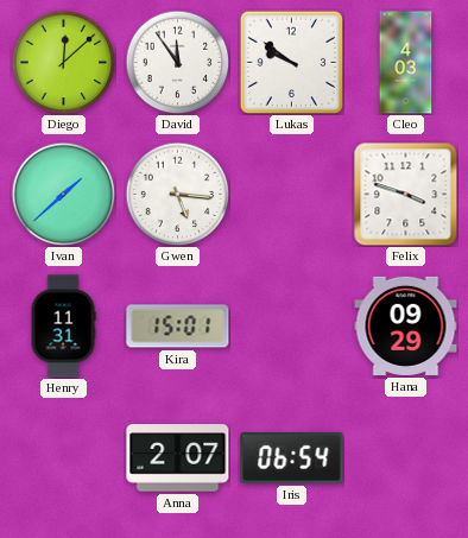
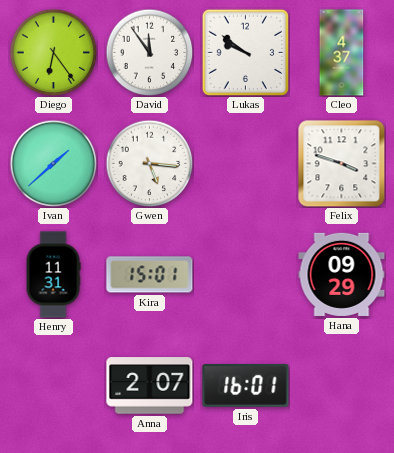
Diego: 12:08 -> 6:24 (53, 52)
Cleo: 4:03 -> 4:37 (342, 53)
Iris: 06:54 -> 16:01 (246, 386)
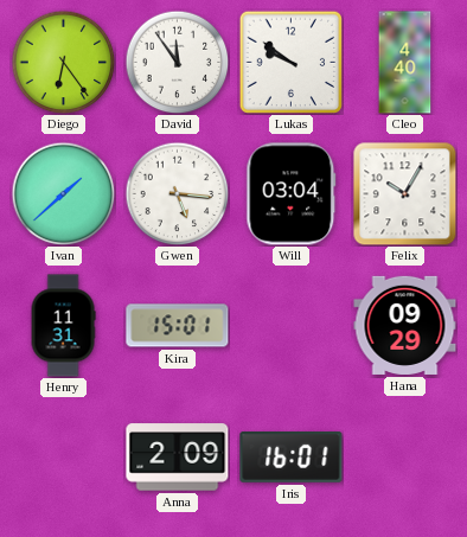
Cleo: 4:37 -> 4:40 (405, 63)
Will: none -> 03:04 (292, 194)
Felix: 3:48 -> 10:05 (405, 194)
Anna: 2:07 -> 2:09 (178, 458)
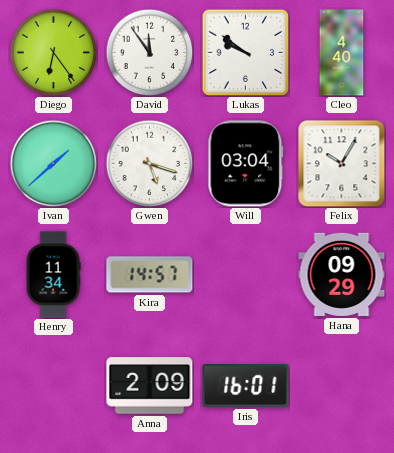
Gwen: 5:16 -> 5:18 (149, 163)
Henry: 11:31 -> 11:34 (53, 275)
Kira: 15:01 -> 14:57 (150, 275)
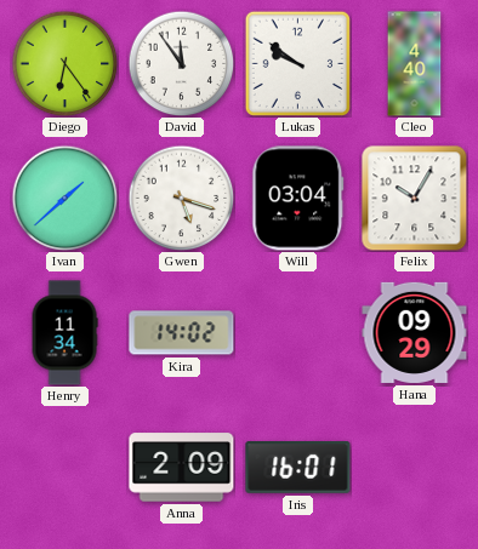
Kira: 14:57 -> 14:02 (182, 333)
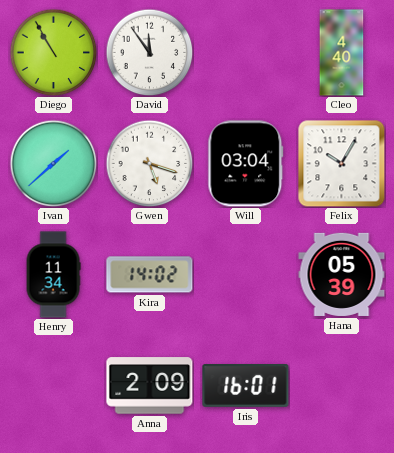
Diego: 6:24 -> 10:55 (53, 52)
Lukas: 9:51 -> none (297, 63)
Hana: 09:29 -> 05:39 (342, 274)
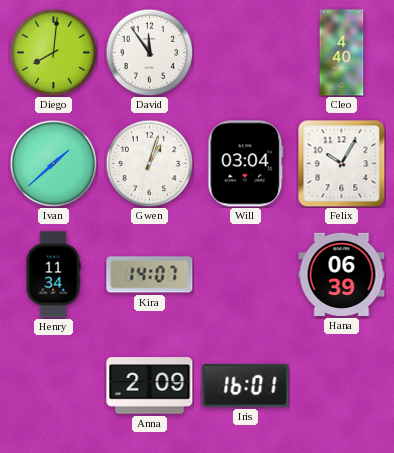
Diego: 10:55 -> 8:01 (53, 52)
Gwen: 5:18 -> 1:03 (149, 163)
Kira: 14:02 -> 14:07 (150, 275)
Hana: 05:39 -> 06:39 (342, 274)
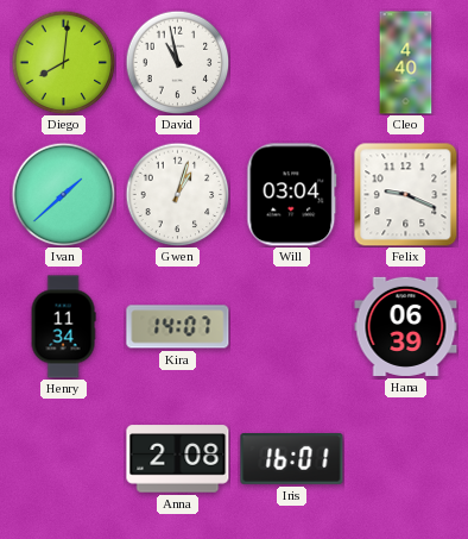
David: 11:54 -> 10:58 (177, 62)
Felix: 10:05 -> 9:19 (406, 195)
Anna: 2:09 -> 2:08 (178, 459)
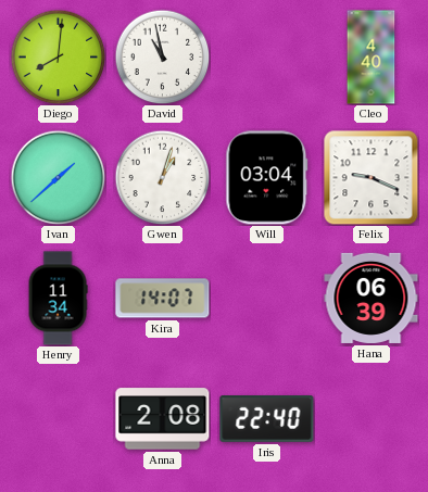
Iris: 16:01 -> 22:40 (267, 419)
